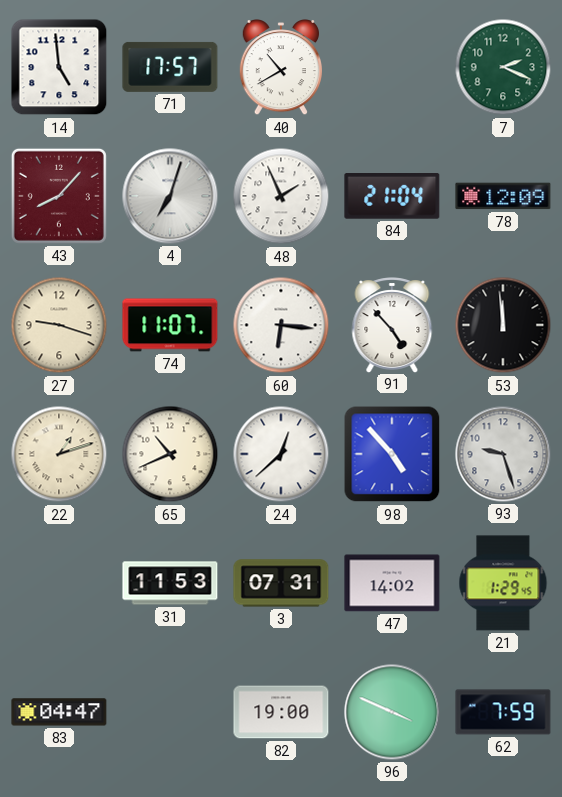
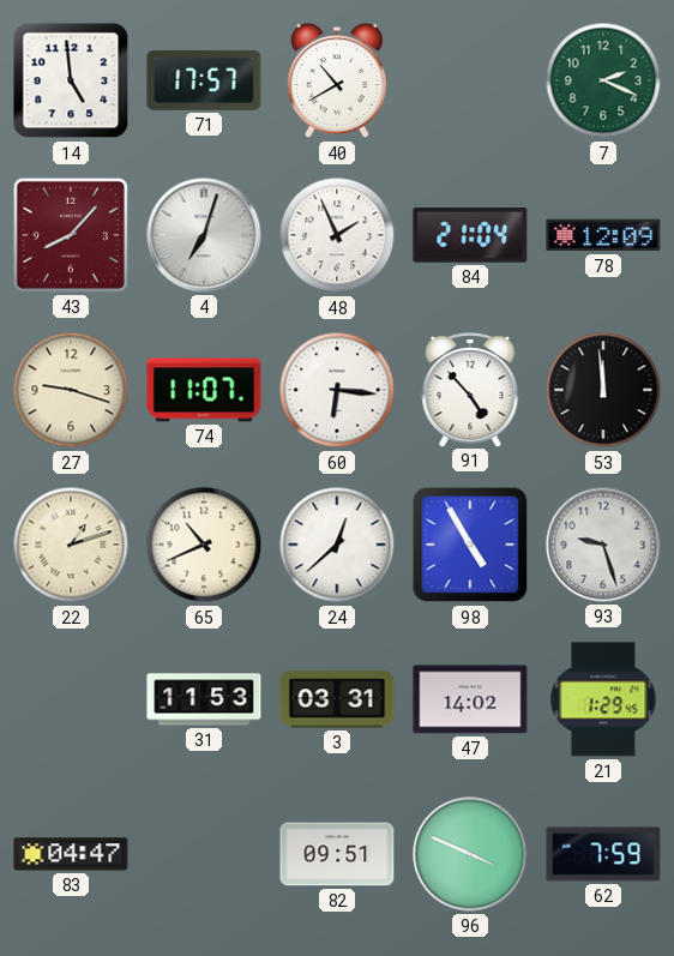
98: 4:53 -> 4:55 (470, 545)
3: 07:31 -> 03:31 (337, 699)
82: 19:00 -> 09:51 (337, 854)
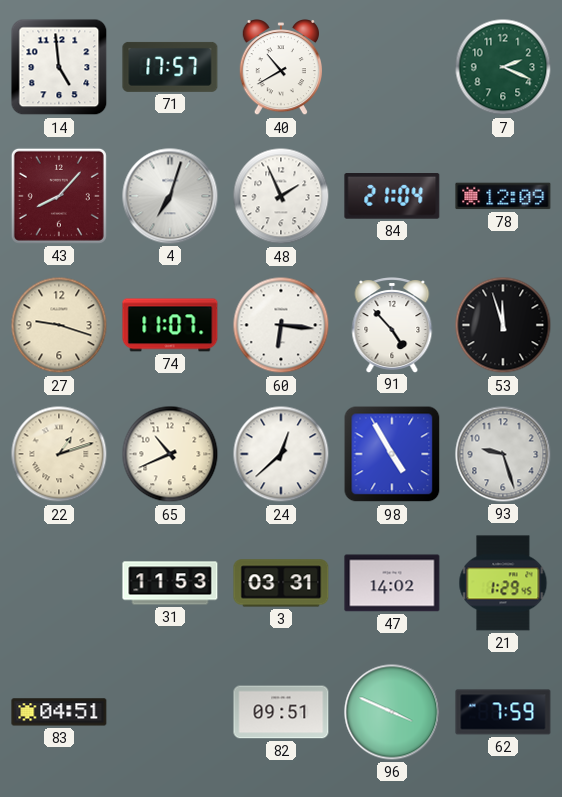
53: 11:59 -> 11:57 (503, 325)
83: 04:47 -> 04:51 (59, 712)
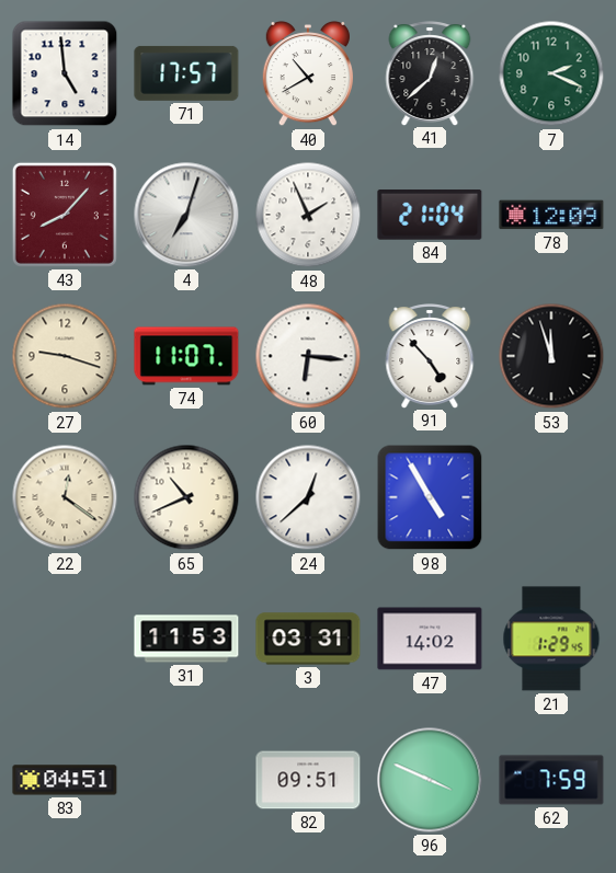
41: none -> 12:38 (430, 73)
22: 1:12 -> 12:21 (65, 497)
93: 9:27 -> none (503, 454)
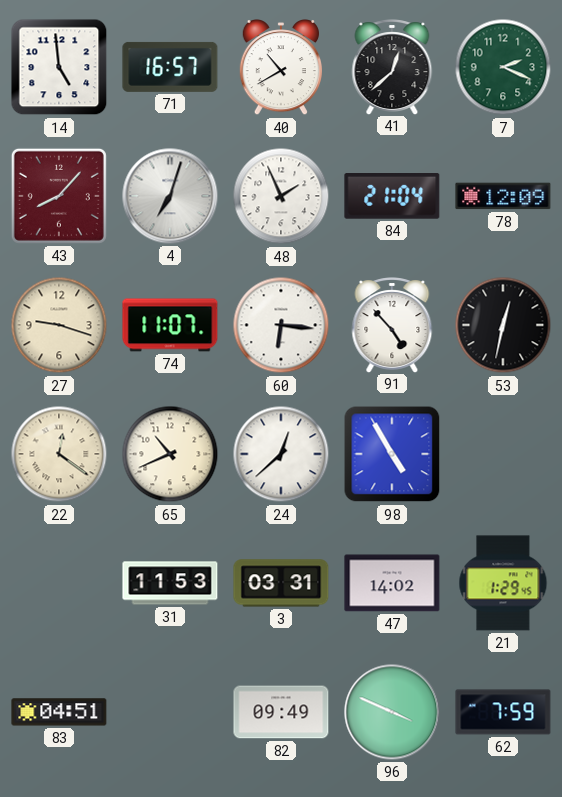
71: 17:57 -> 16:57 (170, 67)
53: 11:57 -> 12:32 (503, 325)
82: 09:51 -> 09:49 (281, 712)
